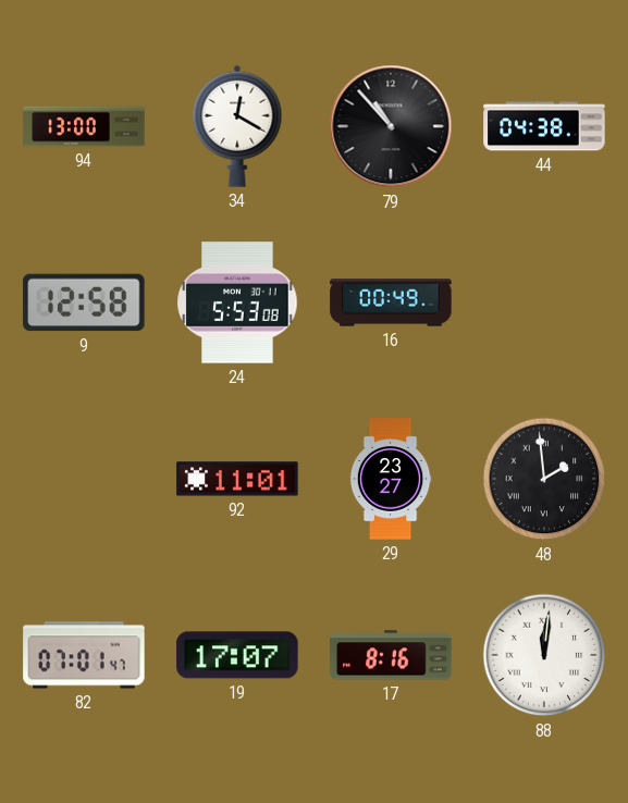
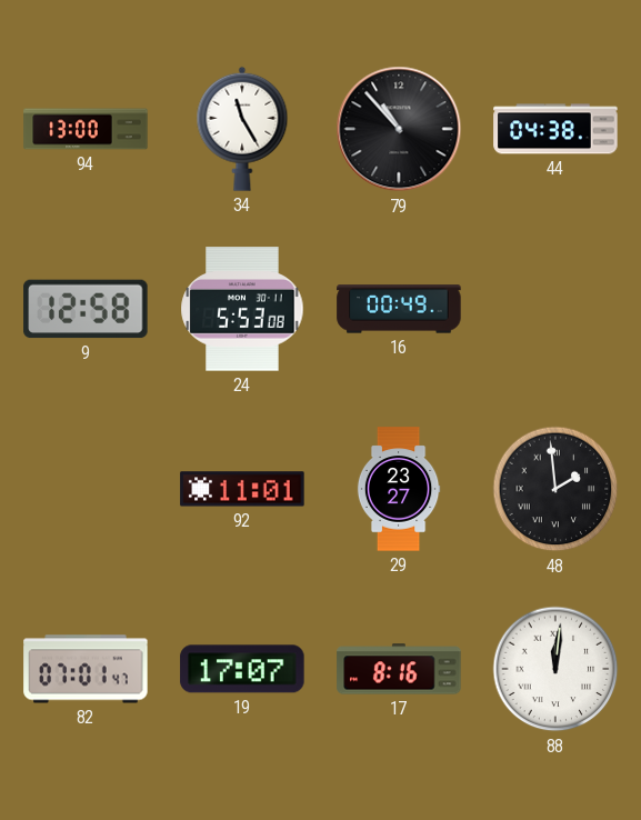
34: 12:20 -> 11:25 (242, 129)
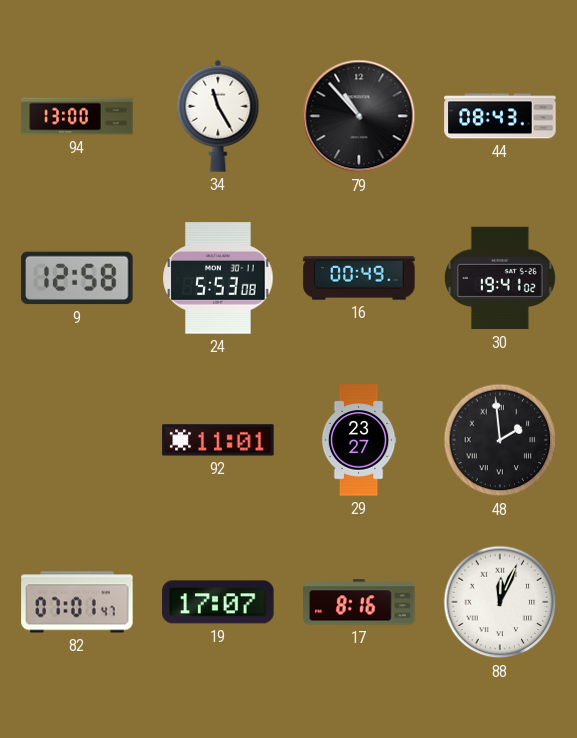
44: 04:38 -> 08:43 (500, 116)
30: none -> 19:41 (501, 278)
88: 12:01 -> 12:04 (500, 602)
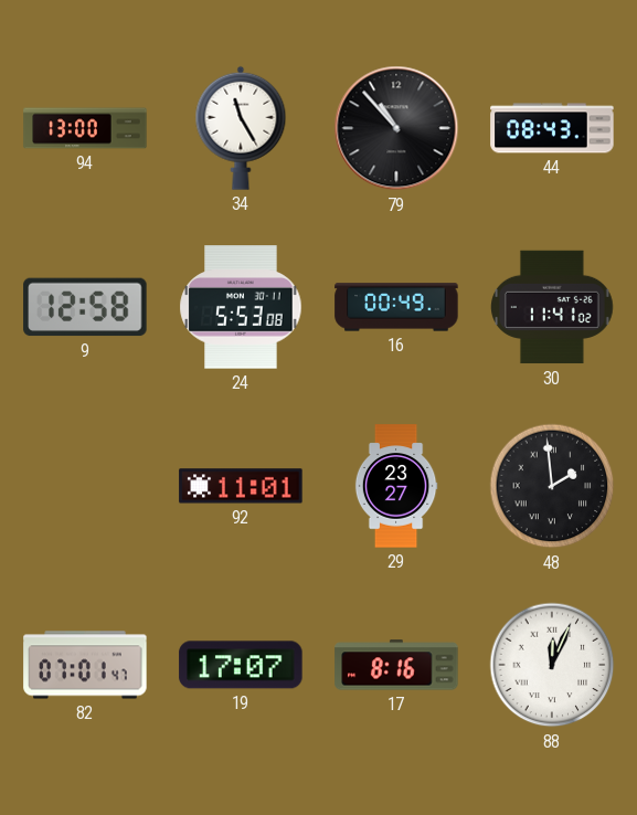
30: 19:41 -> 11:41 (553, 307)
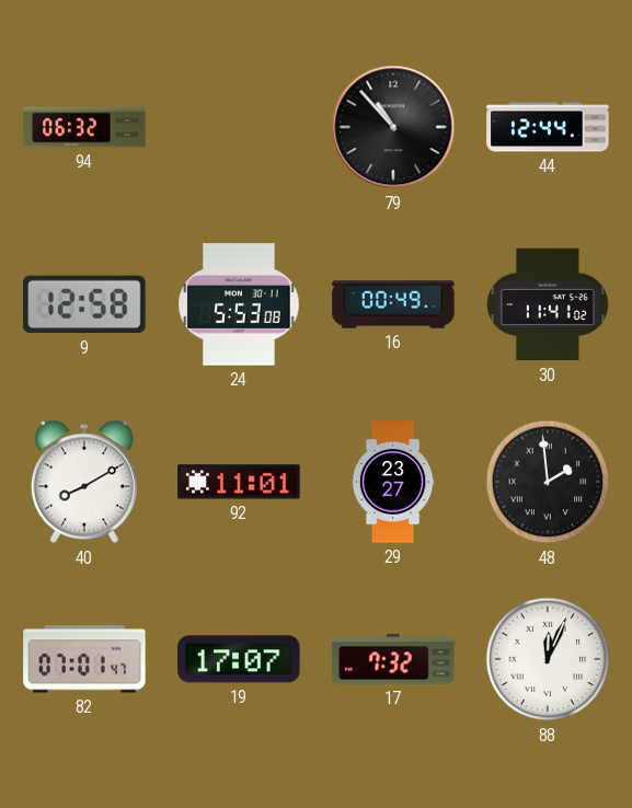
94: 13:00 -> 06:32 (84, 127)
34: 11:25 -> none (241, 128)
44: 08:43 -> 12:44 (548, 127)
40: none -> 8:10 (84, 482)
17: 8:16 -> 7:32 (393, 659)
